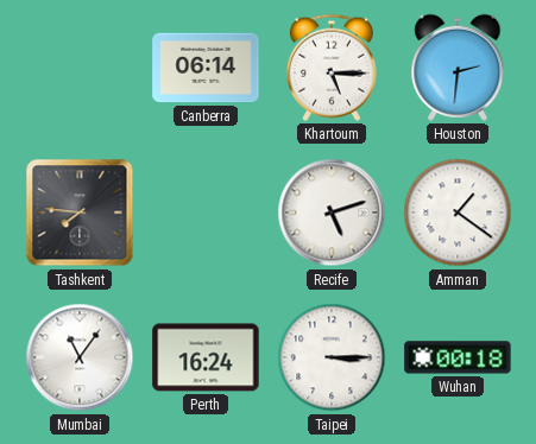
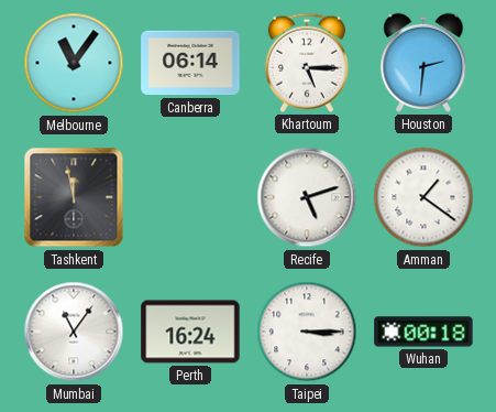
Melbourne: none -> 11:06 (74, 63)
Tashkent: 7:46 -> 11:58 (74, 197)
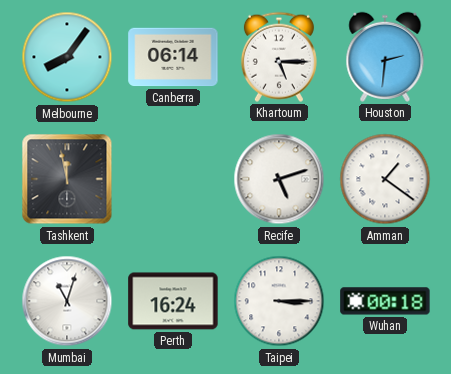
Melbourne: 11:06 -> 8:06 (67, 57)
Mumbai: 11:06 -> 11:03 (67, 301)
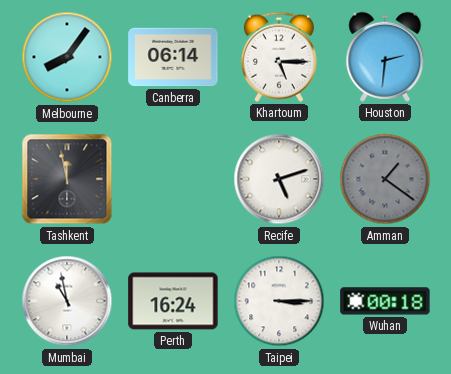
Amman dial: white -> grey (385, 179)
Mumbai: 11:03 -> 10:58 (67, 301)
